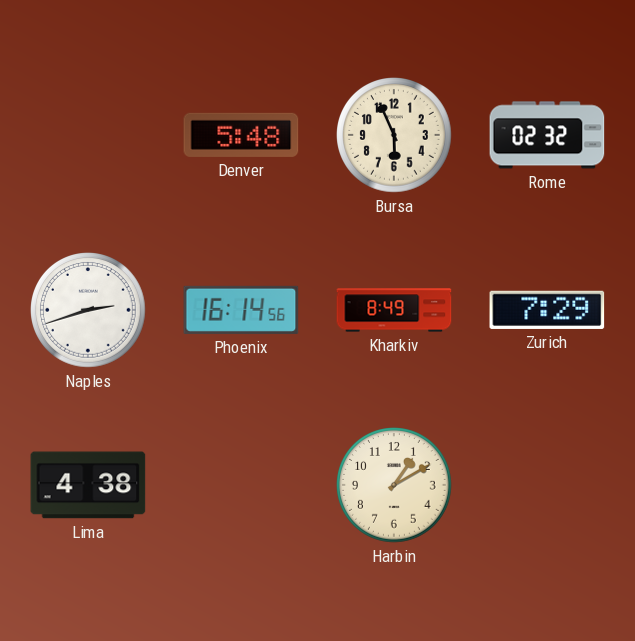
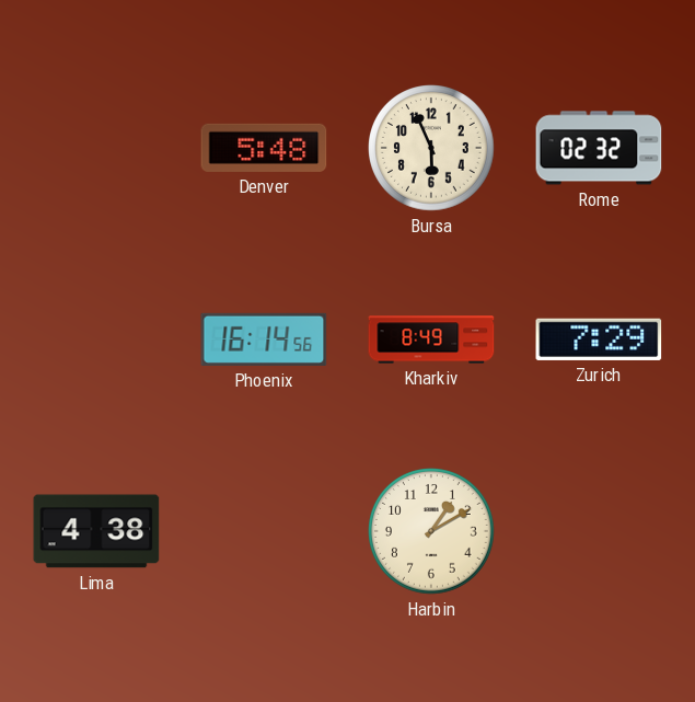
Naples: 2:42 -> none (89, 311)
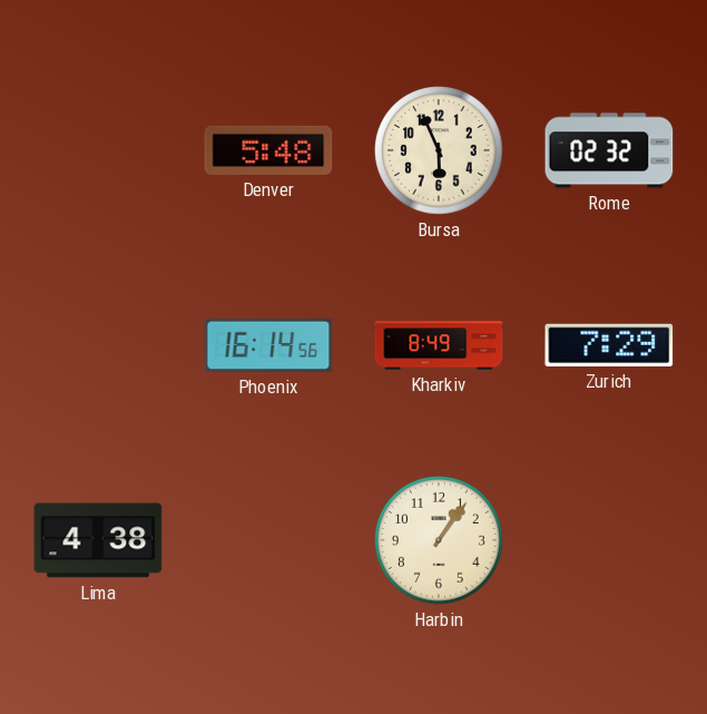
Harbin: 1:10 -> 1:06 (440, 541)
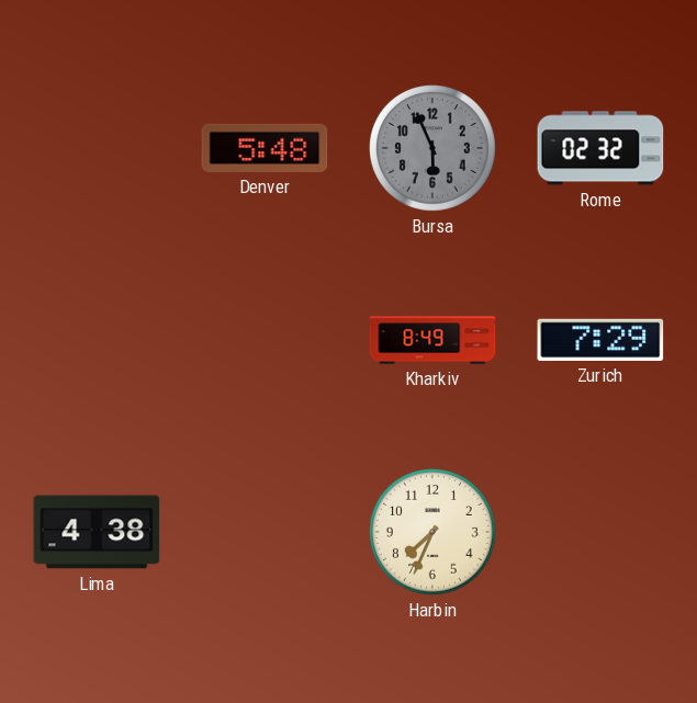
Bursa dial: cream -> grey (434, 149)
Phoenix: 16:14 -> none (268, 345)
Harbin: 1:06 -> 7:34 (434, 533)
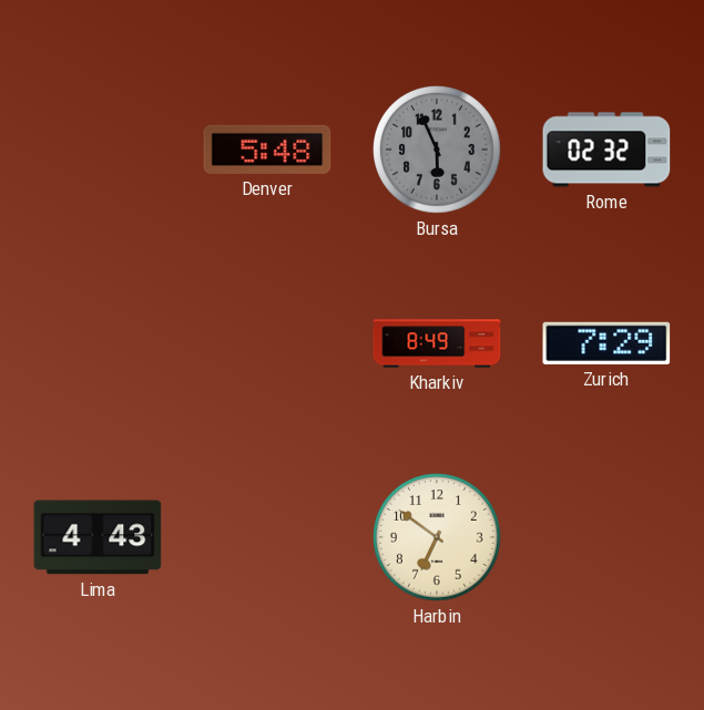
Lima: 4:38 -> 4:43 (98, 537)
Harbin: 7:34 -> 6:51 (438, 538)
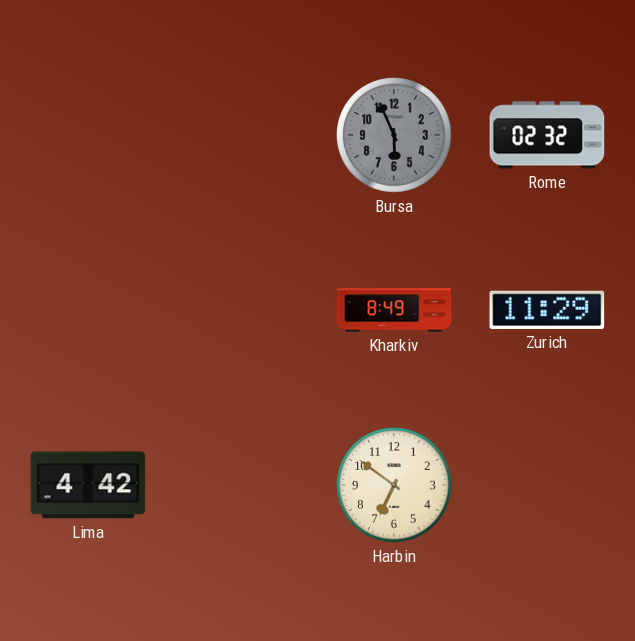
Denver: 5:48 -> none (267, 150)
Zurich: 7:29 -> 11:29 (547, 310)
Lima: 4:43 -> 4:42 (88, 485)
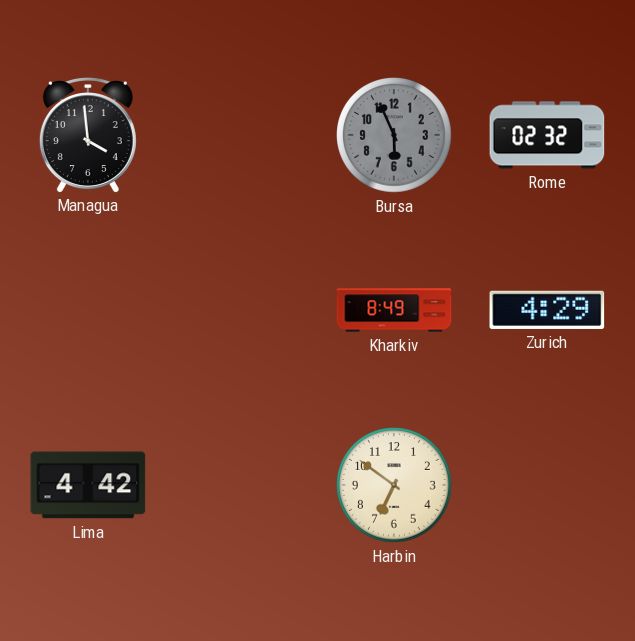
Managua: none -> 3:59 (88, 135)
Zurich: 11:29 -> 4:29 (547, 310)
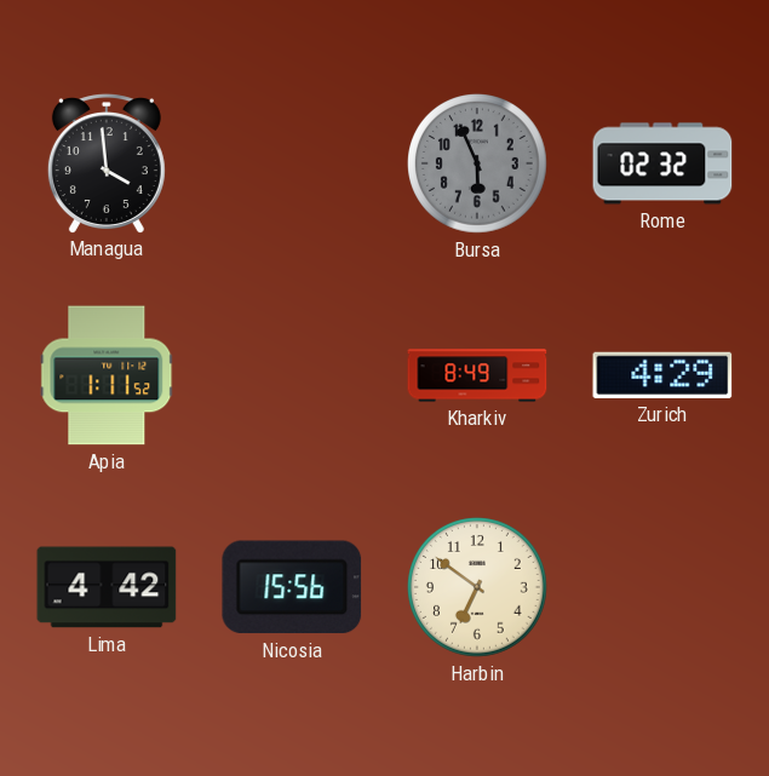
Apia: none -> 1:11 (107, 375)
Nicosia: none -> 15:56 (292, 587)
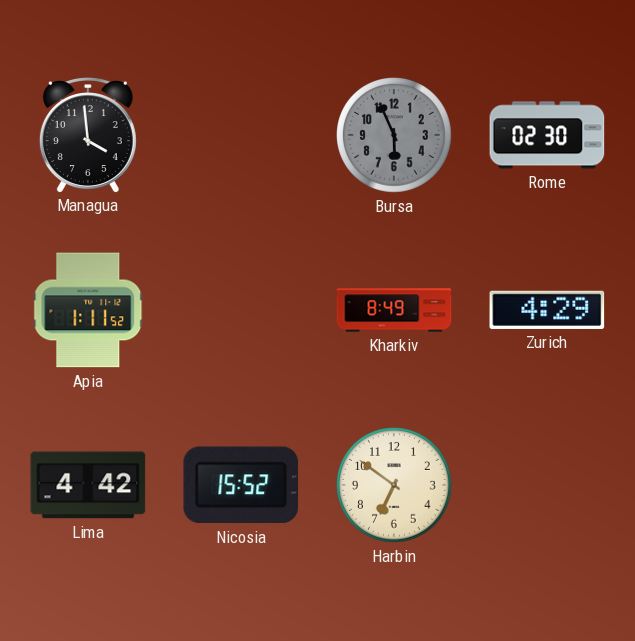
Rome: 02:32 -> 02:30 (547, 135)
Nicosia: 15:56 -> 15:52 (241, 485)
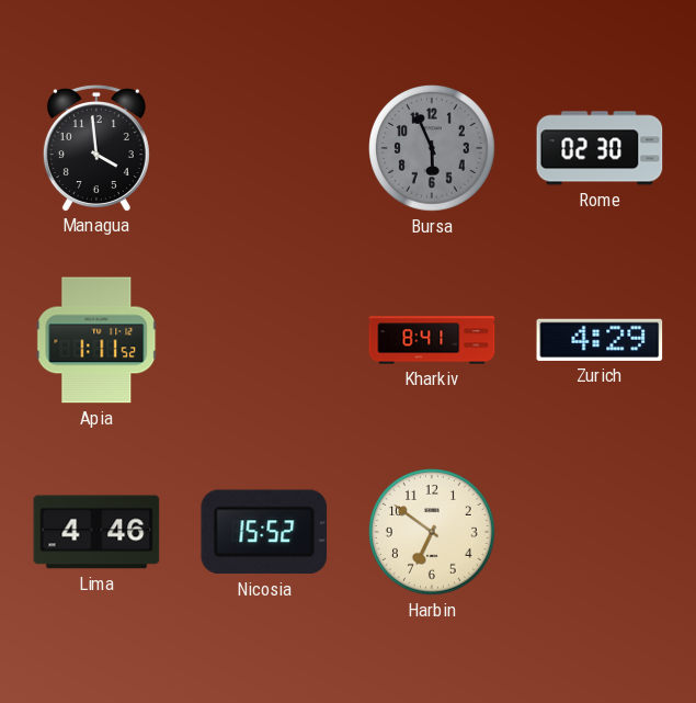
Kharkiv: 8:49 -> 8:41 (432, 340)
Lima: 4:42 -> 4:46 (96, 532)
